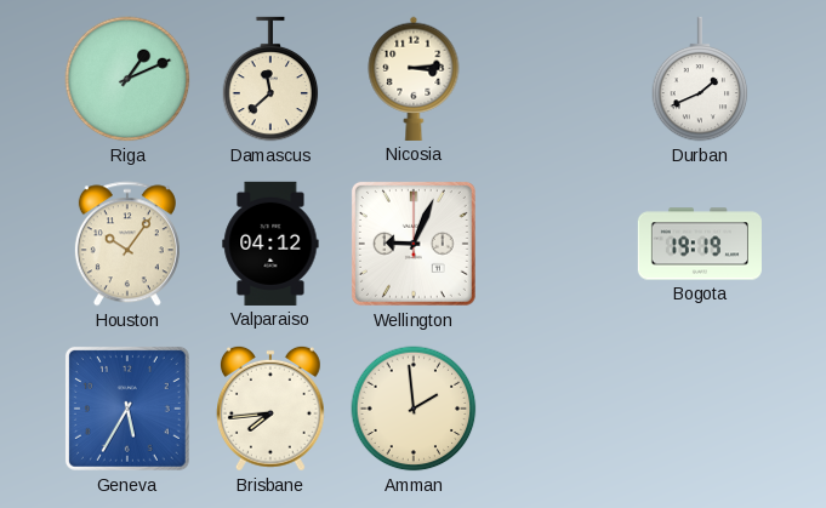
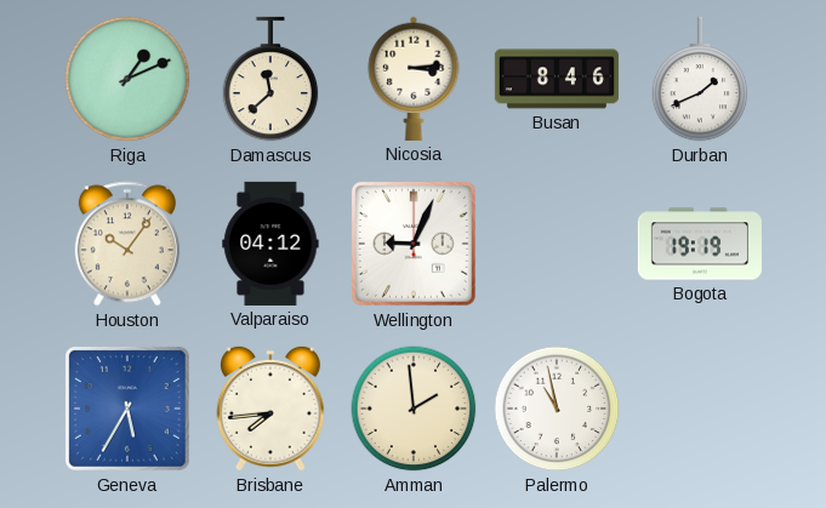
Busan: none -> 8:46 (557, 79)
Palermo: none -> 10:58 (557, 409)
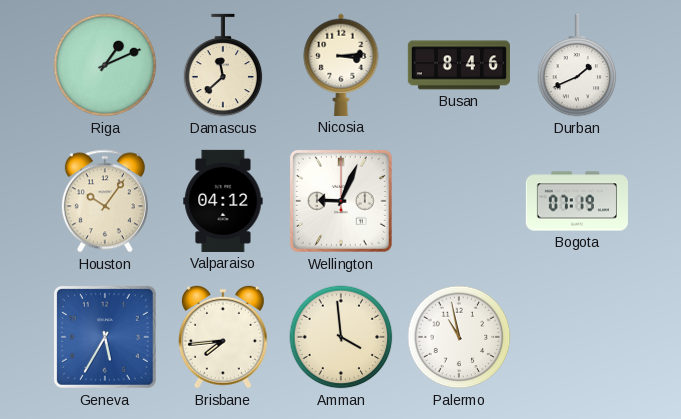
Bogota: 19:19 -> 07:19 (577, 201)
Amman: 1:59 -> 3:59 (341, 337)
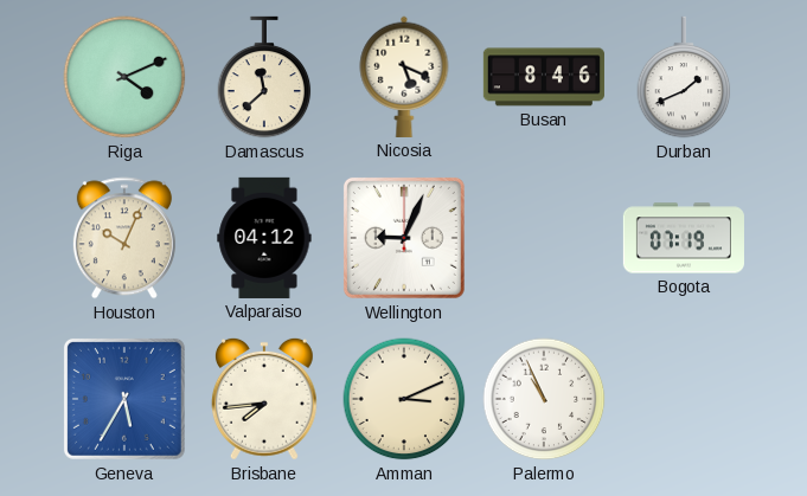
Riga: 1:11 -> 4:11 (124, 77)
Nicosia: 3:14 -> 5:19 (404, 77)
Houston: 10:06 -> 10:04 (124, 238)
Amman: 3:59 -> 3:11 (404, 399)
Palermo: 10:58 -> 10:56 (544, 399)
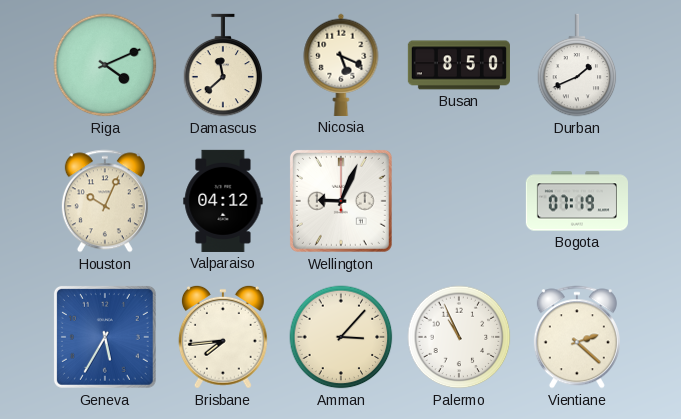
Busan: 8:46 -> 8:50 (459, 65)
Amman: 3:11 -> 3:07 (341, 337)
Vientiane: none -> 2:22 (577, 337)
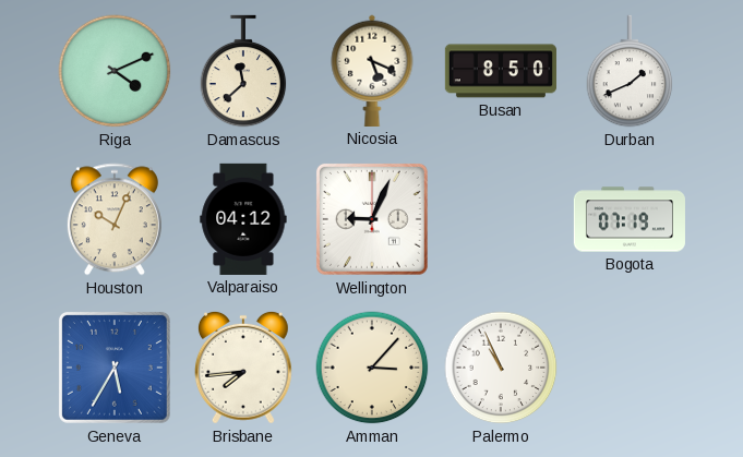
Vientiane: 2:22 -> none (577, 337)
